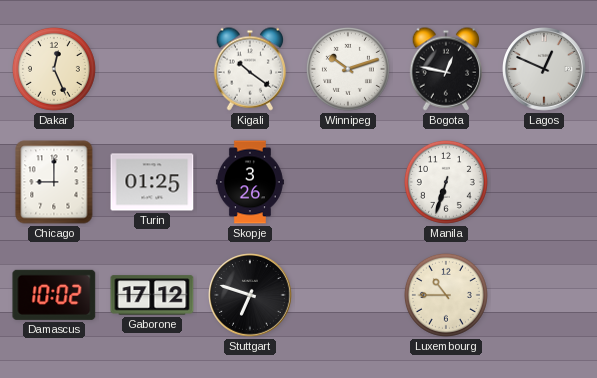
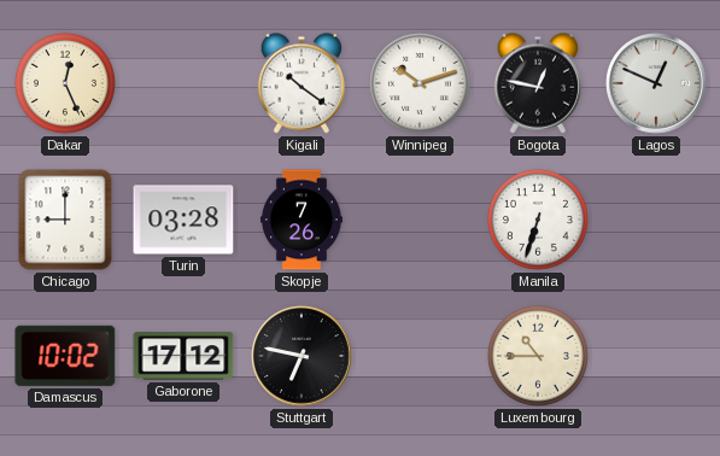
Turin: 01:25 -> 03:28 (183, 220)
Skopje: 3:26 -> 7:26 (302, 220)
Stuttgart: 6:48 -> 6:47 (302, 356)
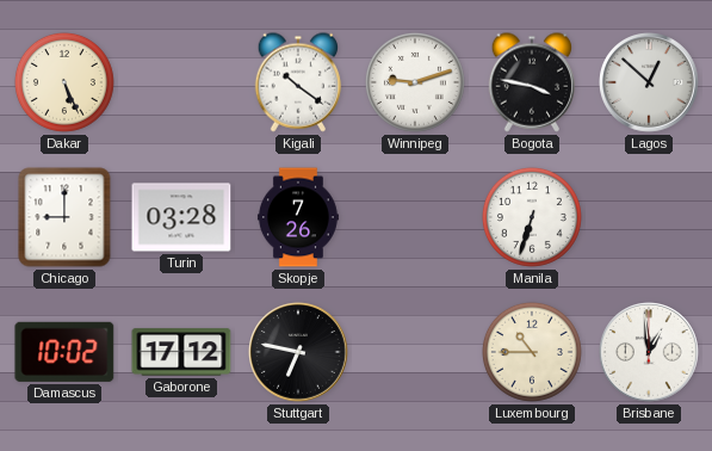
Dakar: 12:26 -> 5:26 (64, 82)
Winnipeg: 10:12 -> 9:12 (415, 82)
Bogota: 12:47 -> 3:47 (532, 82)
Lagos: 12:49 -> 12:52 (649, 82)
Brisbane: none -> 12:59 (649, 352)
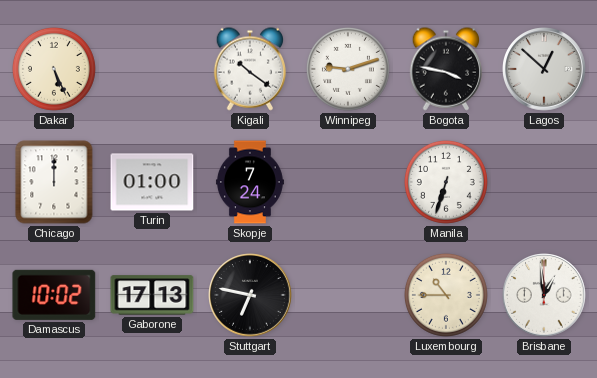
Chicago: 9:00 -> 12:00 (54, 182)
Turin: 03:28 -> 01:00 (152, 182)
Skopje: 7:26 -> 7:24 (250, 182)
Gaborone: 17:12 -> 17:13 (152, 295)
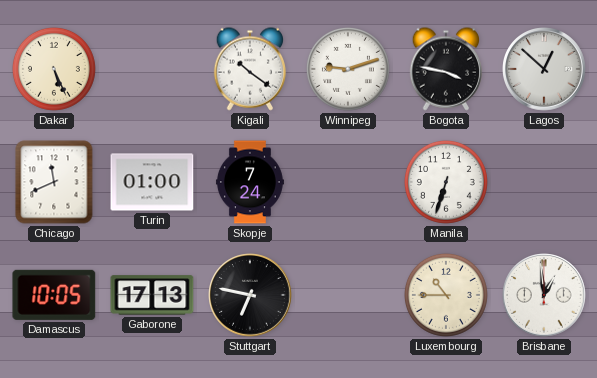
Chicago: 12:00 -> 11:41 (54, 182)
Damascus: 10:02 -> 10:05 (54, 295)
